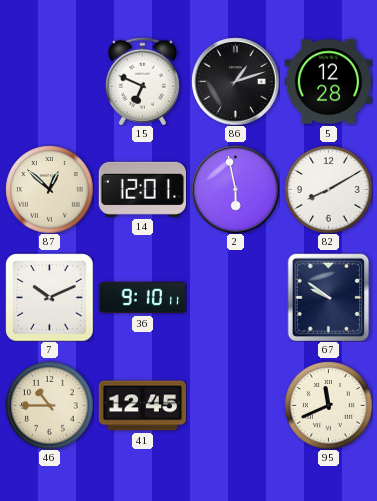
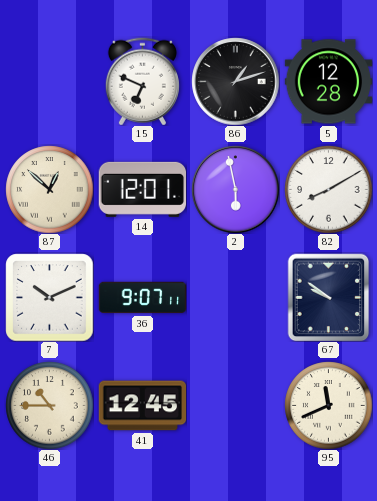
36: 9:10 -> 9:07 (142, 298)
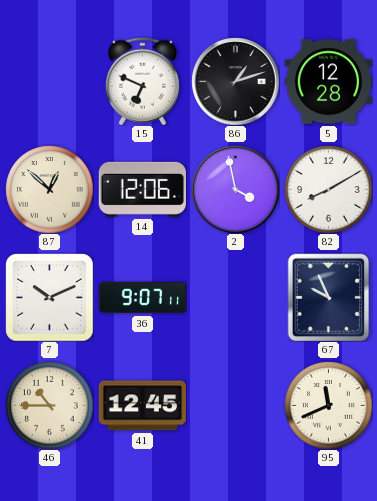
14: 12:01 -> 12:06 (142, 189)
2: 5:58 -> 3:58 (235, 189)
67: 9:51 -> 9:56 (329, 297)
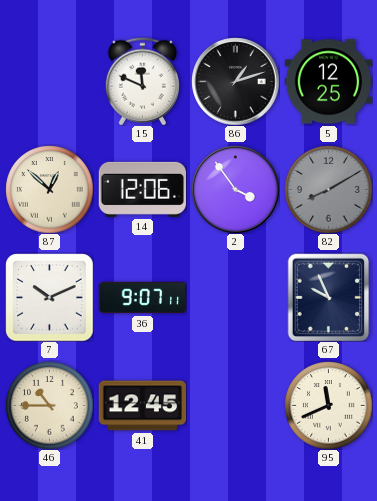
15: 6:49 -> 11:49 (142, 81)
5: 12:28 -> 12:25 (328, 82)
2: 3:58 -> 3:54 (235, 189)
82 dial: white -> grey (328, 189)
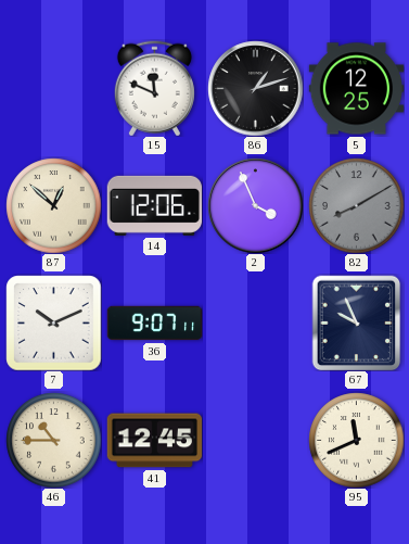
2: 3:54 -> 3:56 (255, 205)
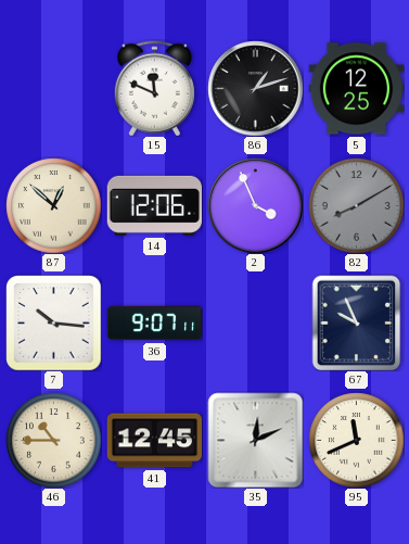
7: 10:11 -> 10:16 (53, 322)
35: none -> 12:11 (255, 440)
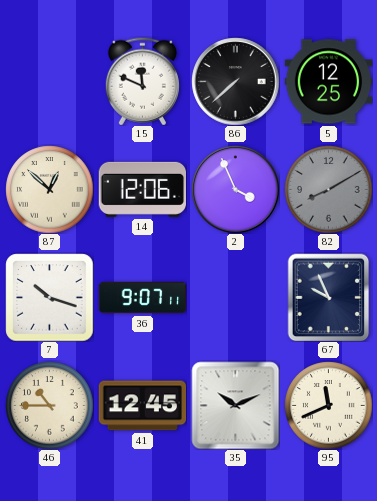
86: 1:12 -> 7:38 (235, 81)
7: 10:16 -> 10:18 (49, 297)
35: 12:11 -> 10:11 (235, 405)
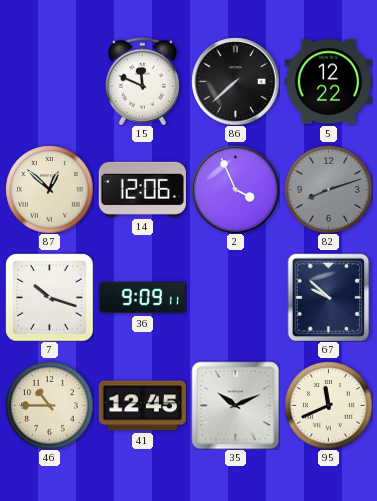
5: 12:25 -> 12:22 (328, 82)
82: 8:10 -> 8:12 (328, 189)
36: 9:07 -> 9:09 (142, 298)
67: 9:56 -> 9:52 (329, 297)
